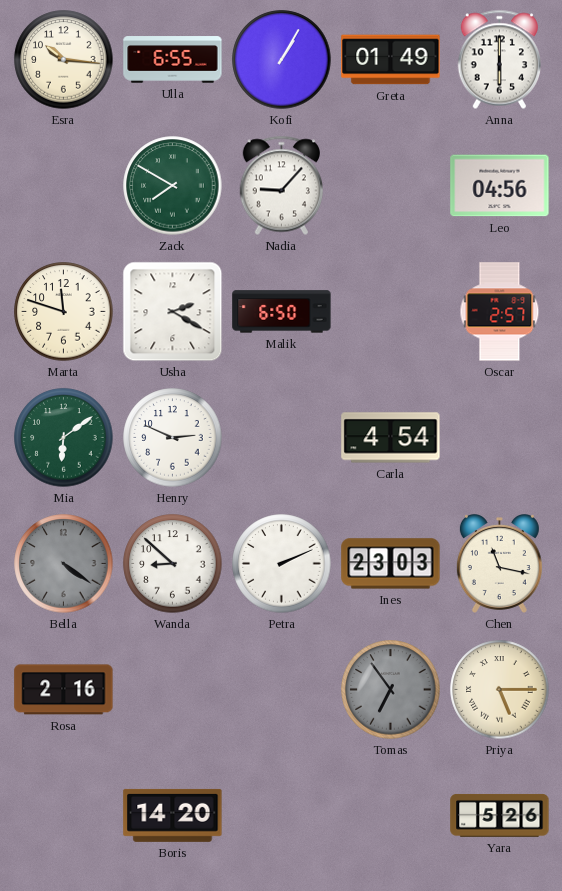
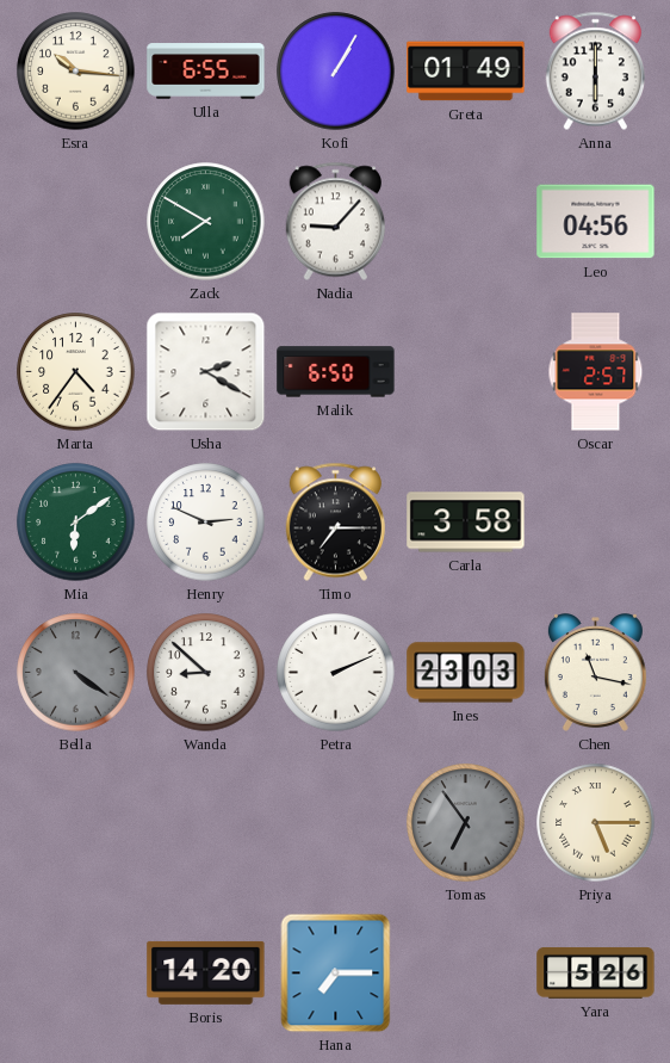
Marta: 11:48 -> 4:36 (76, 372)
Timo: none -> 7:15 (335, 523)
Carla: 4:54 -> 3:58 (466, 523)
Rosa: 2:16 -> none (64, 690)
Hana: none -> 7:15 (336, 974)
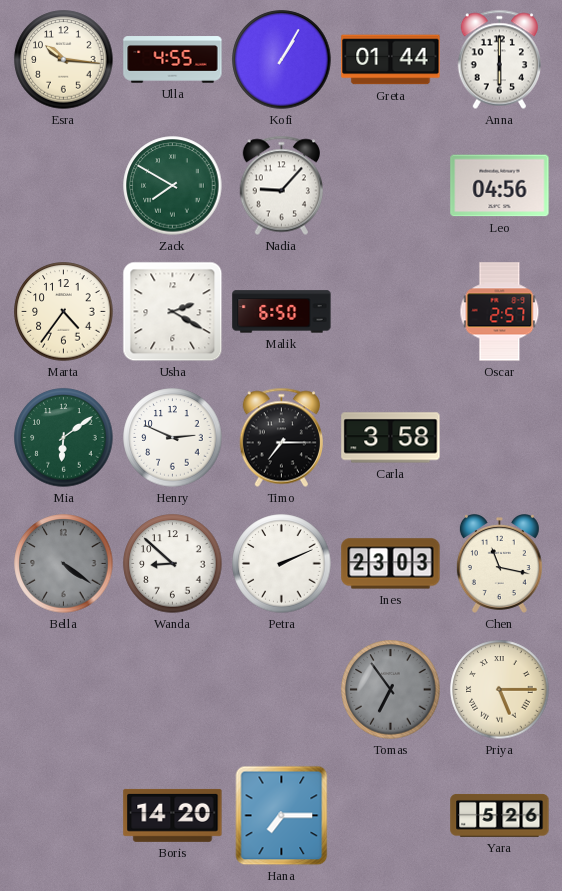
Ulla: 6:55 -> 4:55 (173, 60)
Greta: 01:49 -> 01:44 (391, 60)
